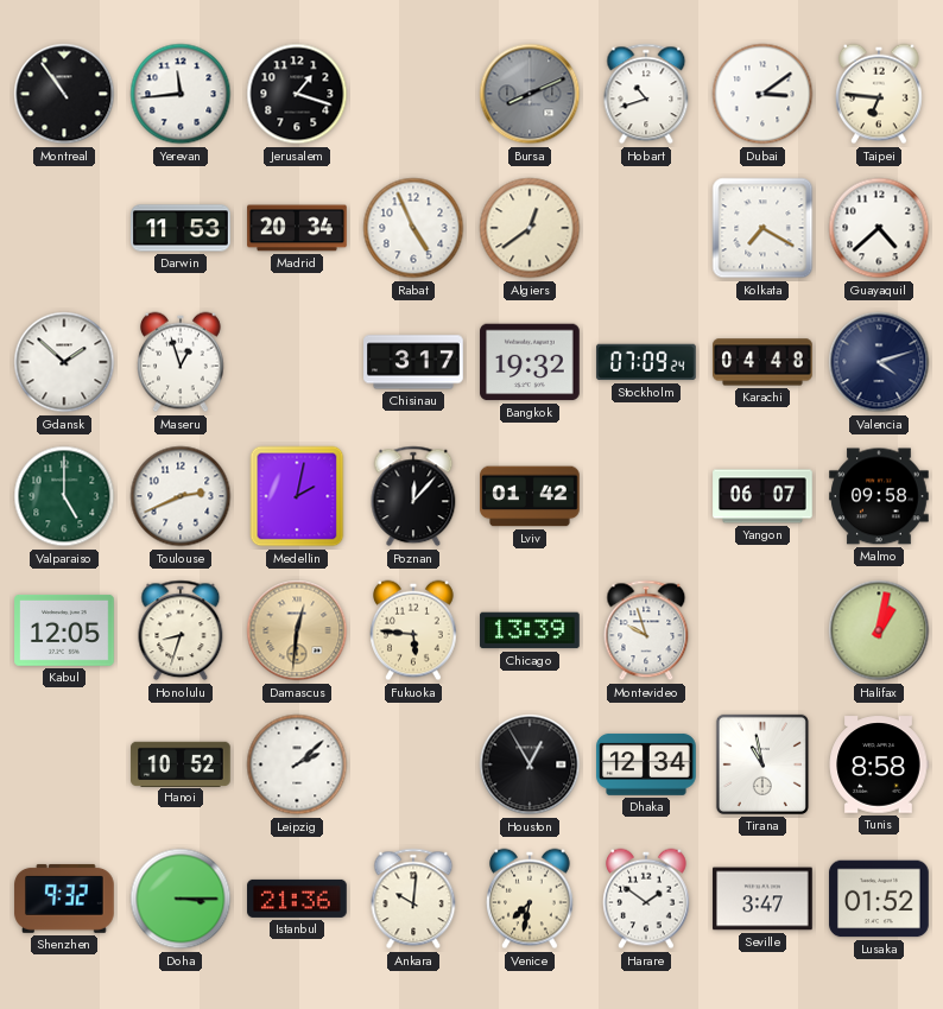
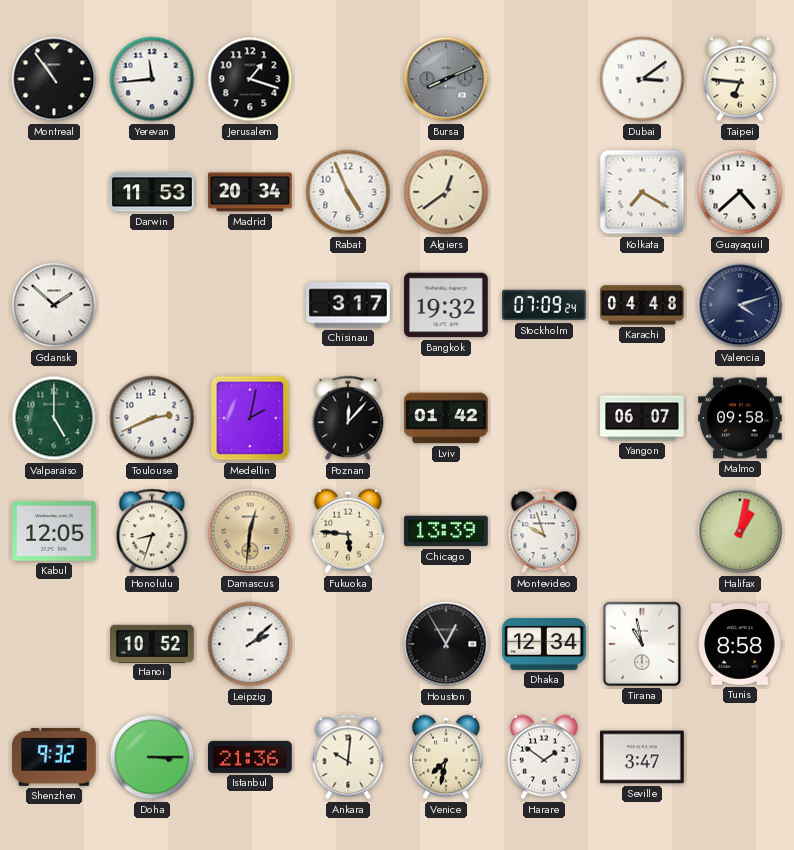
Hobart: 10:42 -> none (646, 94)
Maseru: 12:57 -> none (182, 362)
Lusaka: 01:52 -> none (879, 899)
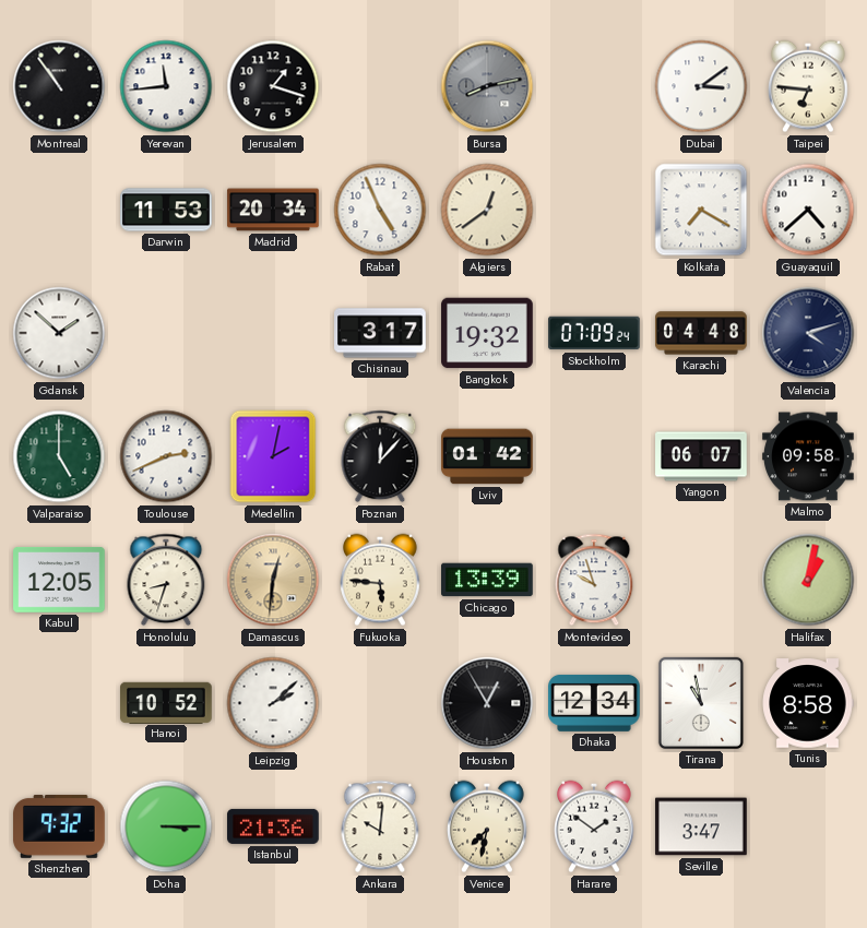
Bursa: 8:11 -> 8:13 (487, 86)
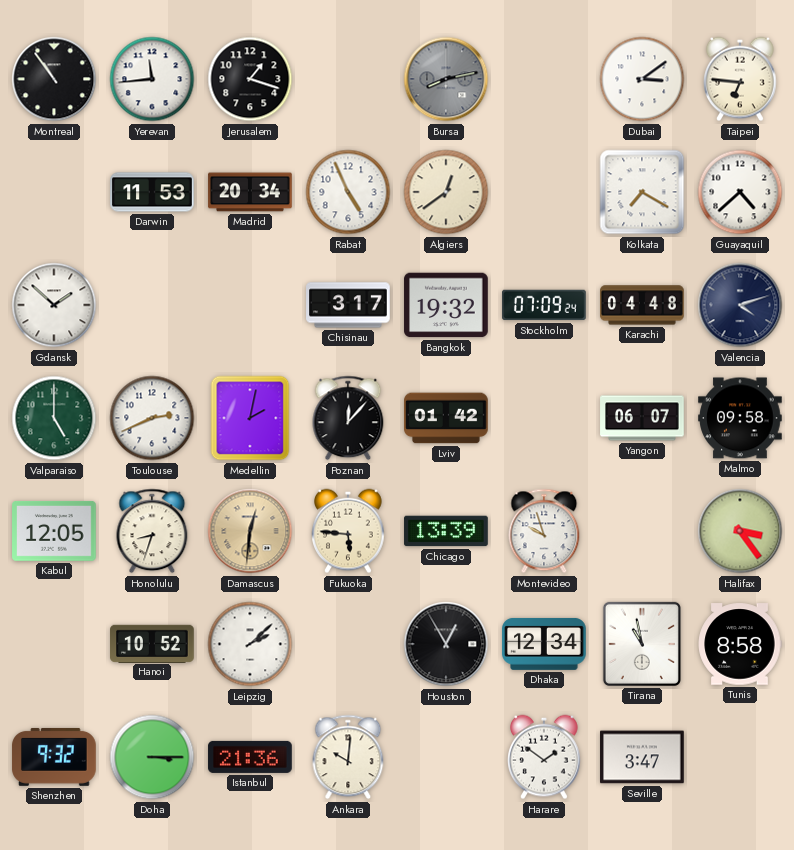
Halifax: 1:02 -> 3:24 (740, 531)
Venice: 7:32 -> none (488, 826)
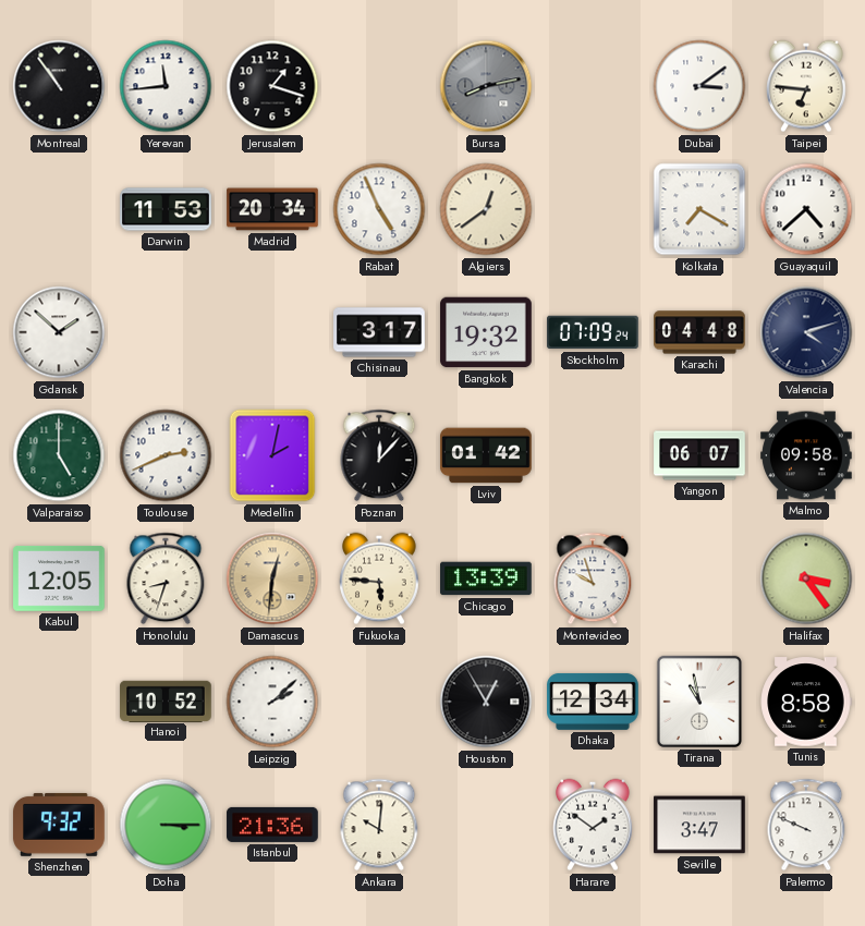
Palermo: none -> 9:49 (806, 825)
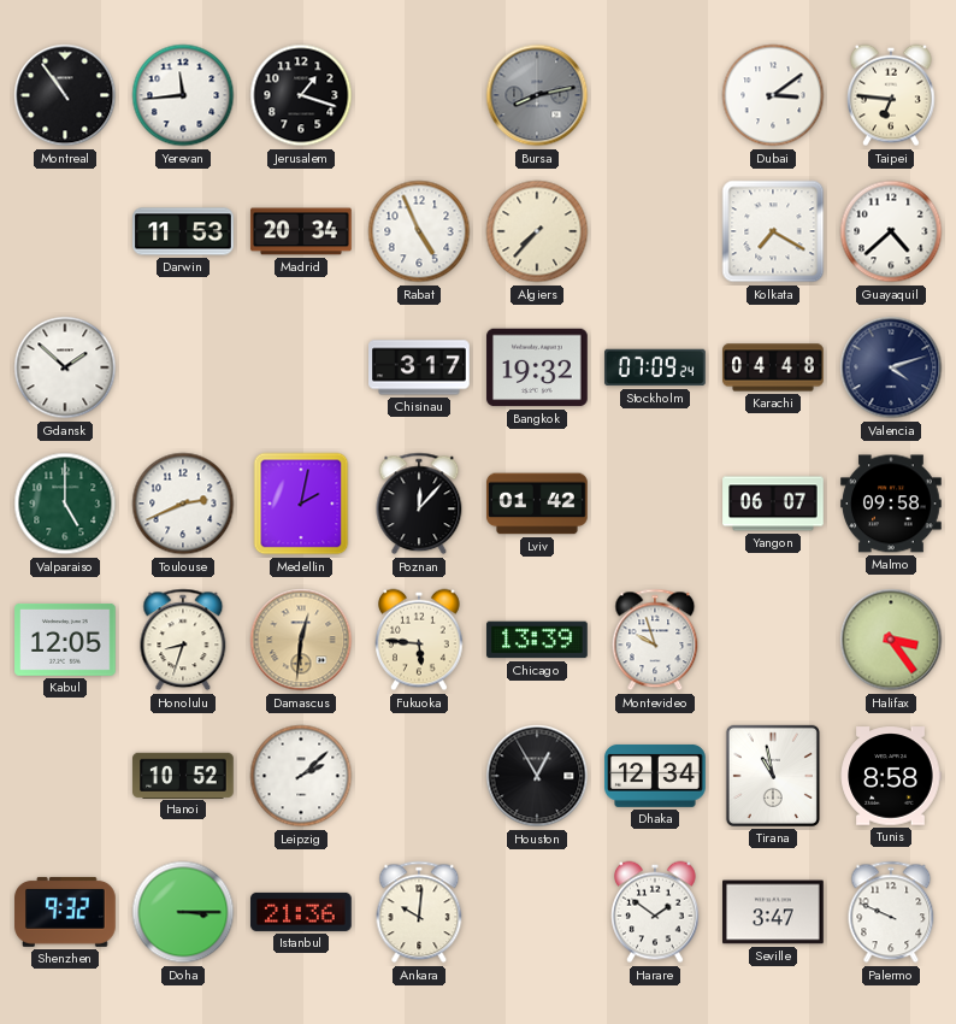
Algiers: 12:39 -> 7:37 (537, 231)
